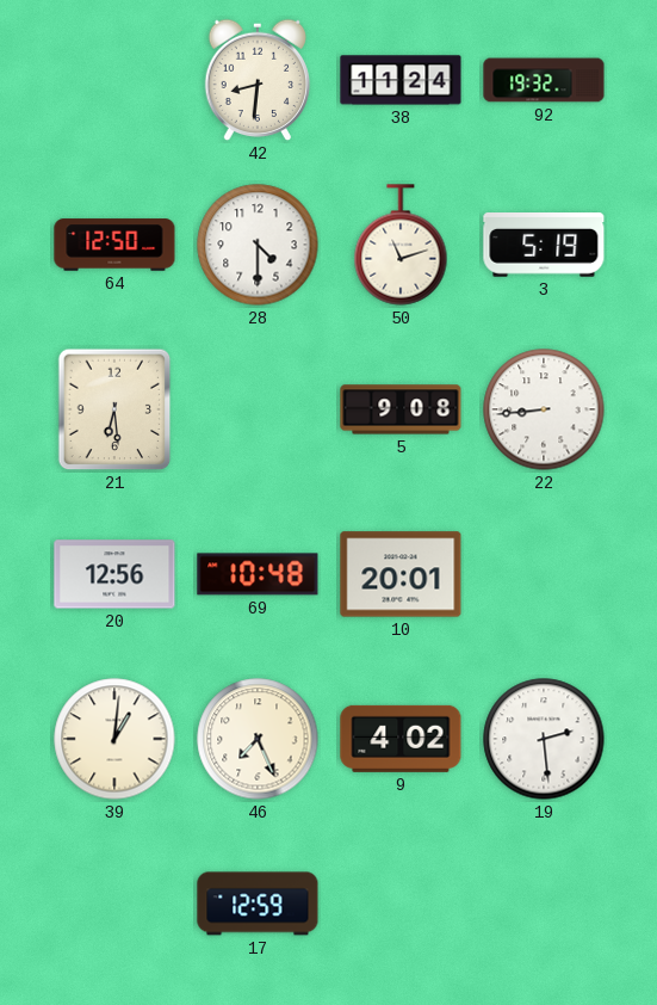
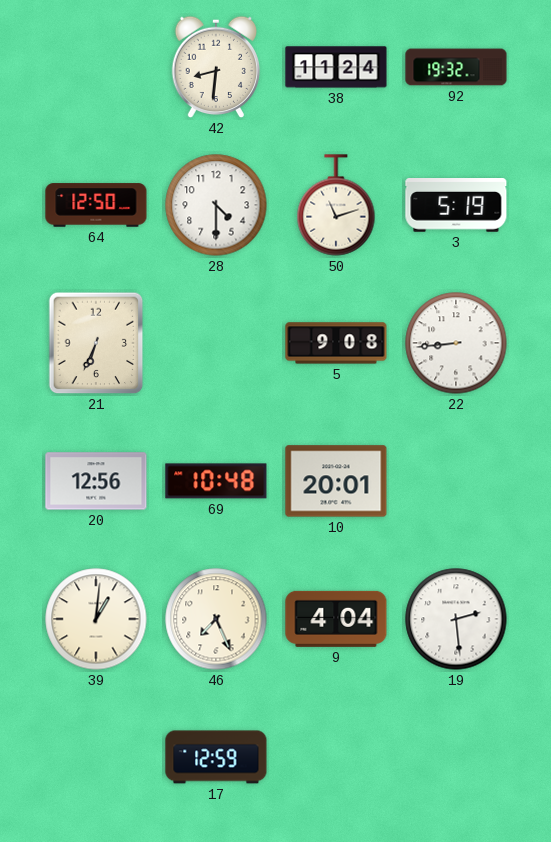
21: 6:29 -> 6:34 (96, 343)
9: 4:02 -> 4:04 (336, 619)
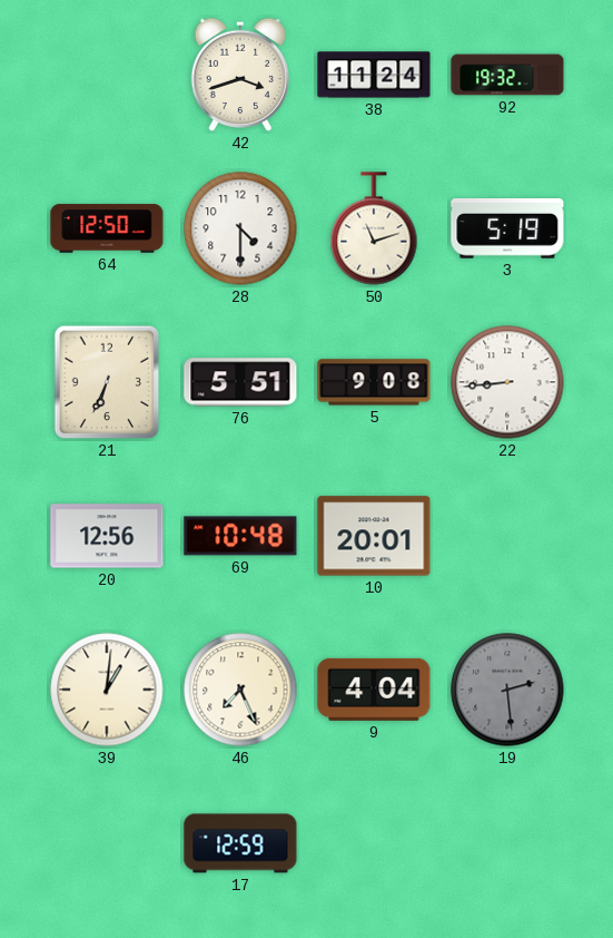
42: 8:31 -> 3:42 (240, 75)
76: none -> 5:51 (240, 382)
19 dial: white -> grey (507, 690)
